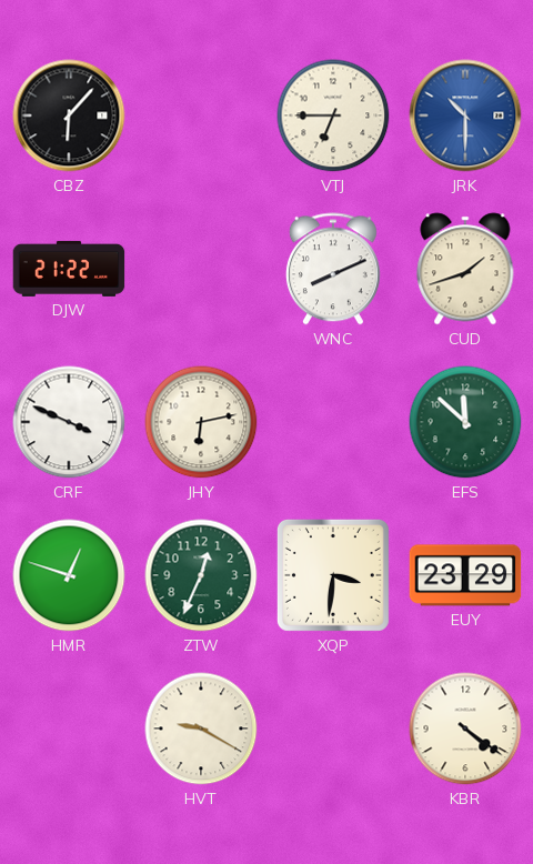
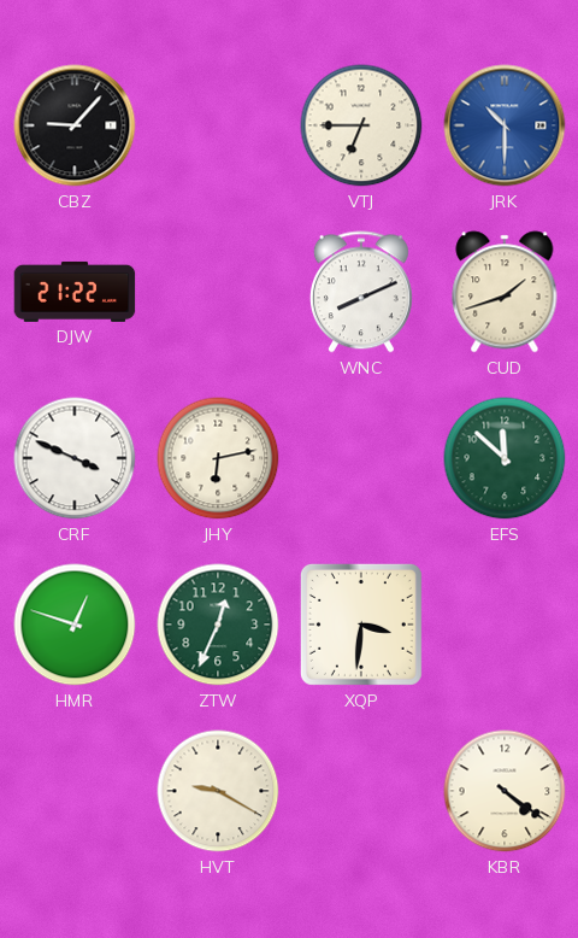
CBZ: 6:07 -> 9:07 (75, 125)
EUY: 23:29 -> none (465, 575)
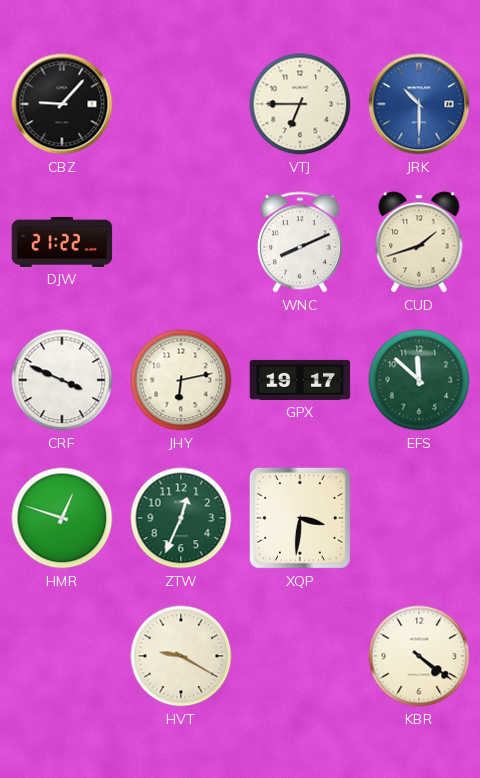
GPX: none -> 19:17 (300, 380)
